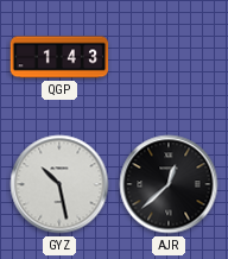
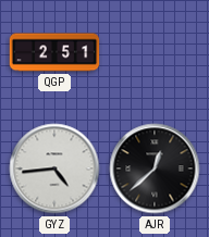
QGP: 1:43 -> 2:51 (54, 52)
GYZ: 10:28 -> 4:44 (54, 169)
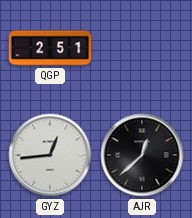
GYZ: 4:44 -> 12:44 (50, 155)
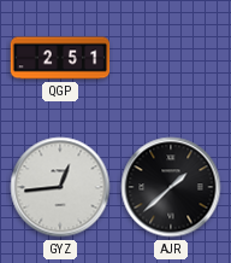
AJR: 12:38 -> 1:38 (171, 187)
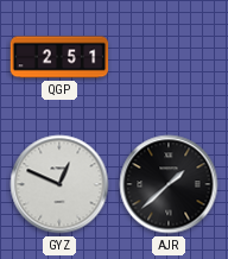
GYZ: 12:44 -> 12:49 (59, 184)
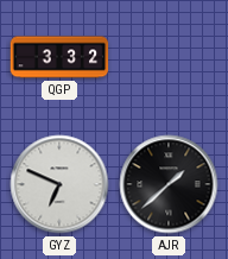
QGP: 2:51 -> 3:32 (59, 57)
GYZ: 12:49 -> 6:49 (59, 184)
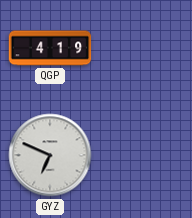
QGP: 3:32 -> 4:19 (50, 48)
AJR: 1:38 -> none (169, 184)
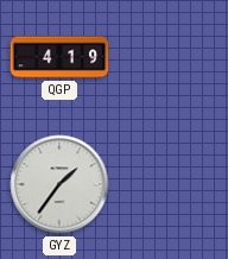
GYZ: 6:49 -> 1:36 (59, 184)
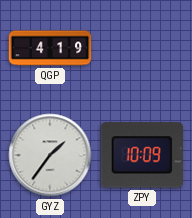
ZPY: none -> 10:09 (142, 155)
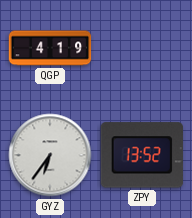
GYZ: 1:36 -> 6:36 (50, 155)
ZPY: 10:09 -> 13:52 (142, 155)
